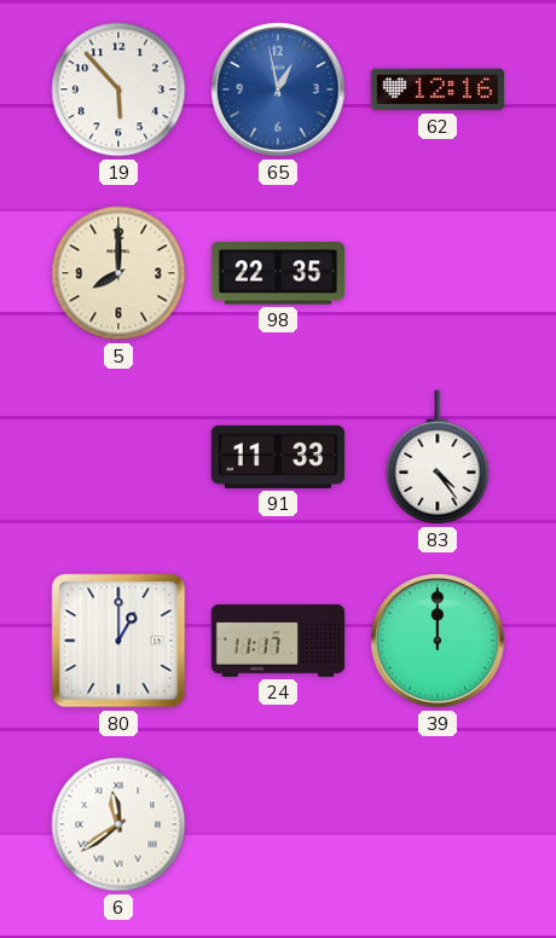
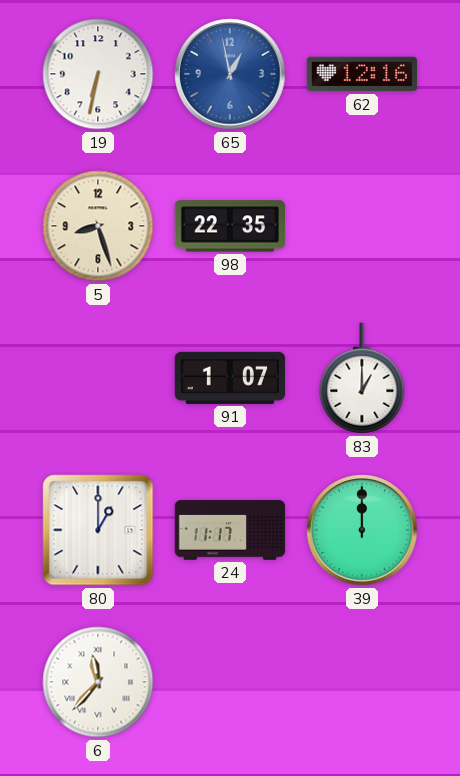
19: 5:53 -> 6:32 (98, 74)
5: 8:00 -> 8:27 (98, 226)
91: 11:33 -> 1:07 (230, 378)
83: 4:24 -> 1:00 (362, 378)
6: 11:39 -> 11:37 (98, 682)
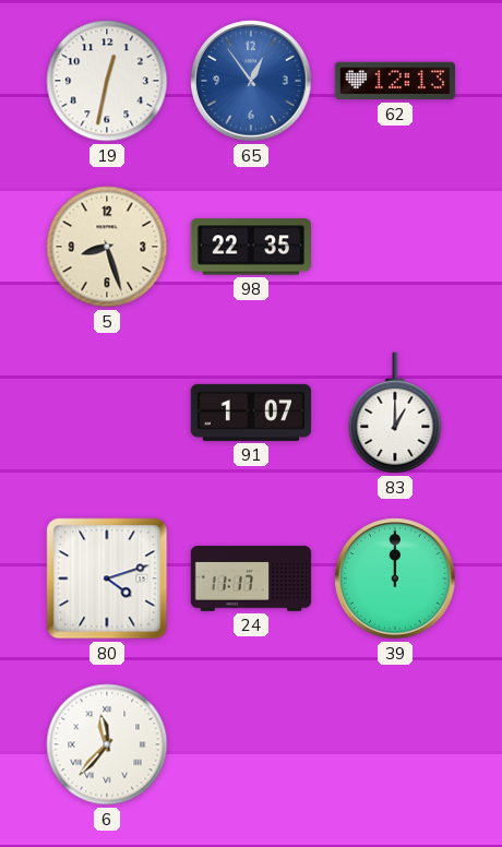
19: 6:32 -> 12:32 (107, 81)
65: 12:58 -> 12:54 (251, 81)
62: 12:16 -> 12:13 (395, 81)
80: 1:00 -> 4:12 (107, 578)
